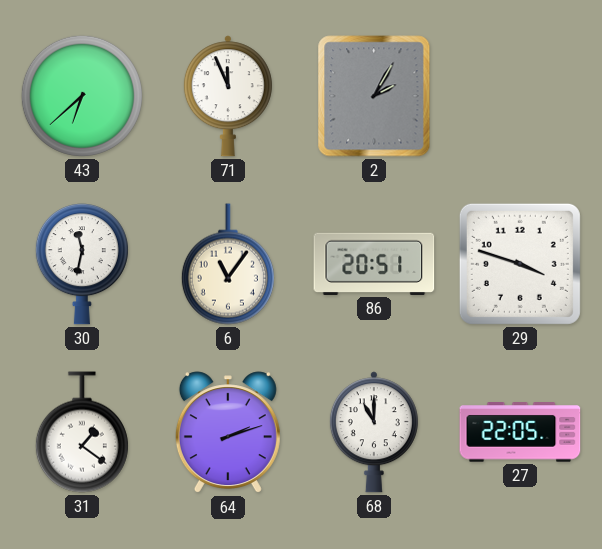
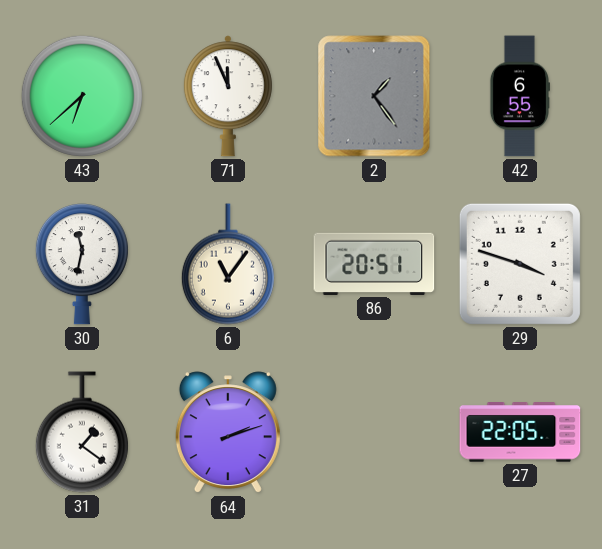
2: 2:05 -> 1:24 (374, 96)
42: none -> 6:55 (519, 96)
68: 11:00 -> none (374, 432)
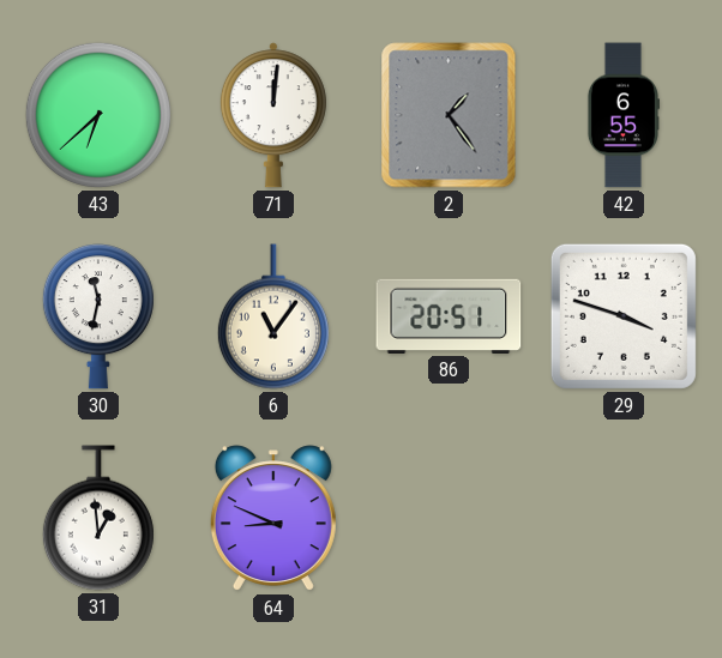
71: 11:56 -> 12:01 (273, 115)
31: 1:21 -> 12:59 (98, 518)
64: 2:12 -> 8:49 (273, 519)
27: 22:05 -> none (520, 432)
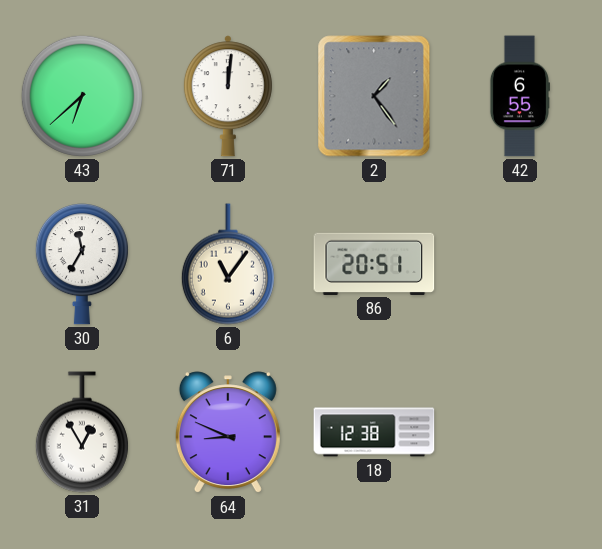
30: 11:32 -> 11:35 (82, 264)
29: 3:48 -> none (624, 316)
31: 12:59 -> 12:55 (82, 432)
18: none -> 12:38 (374, 432)
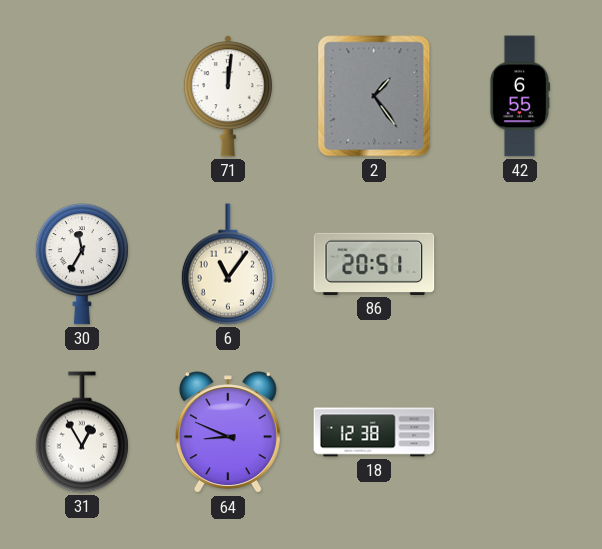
43: 6:38 -> none (82, 96)
